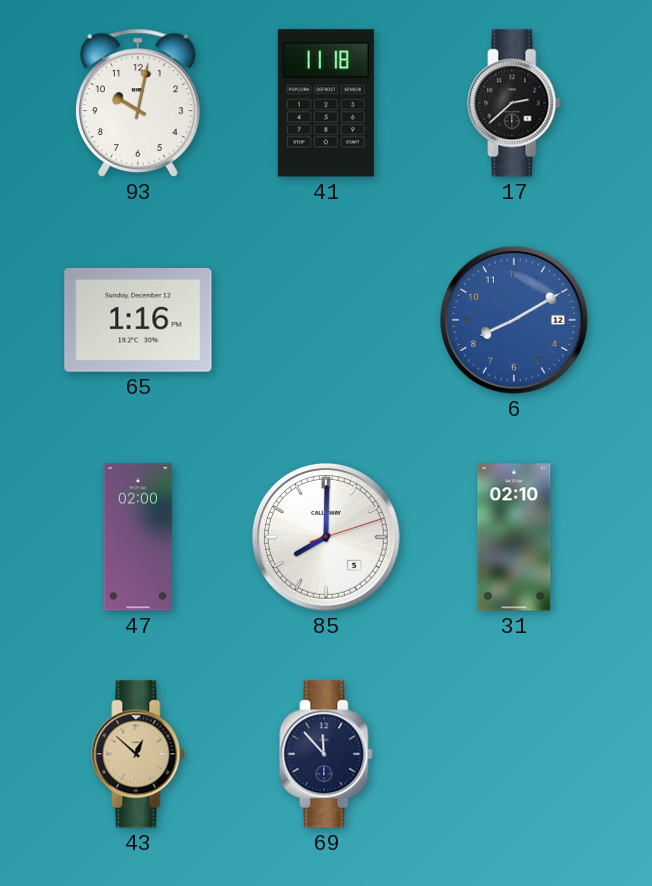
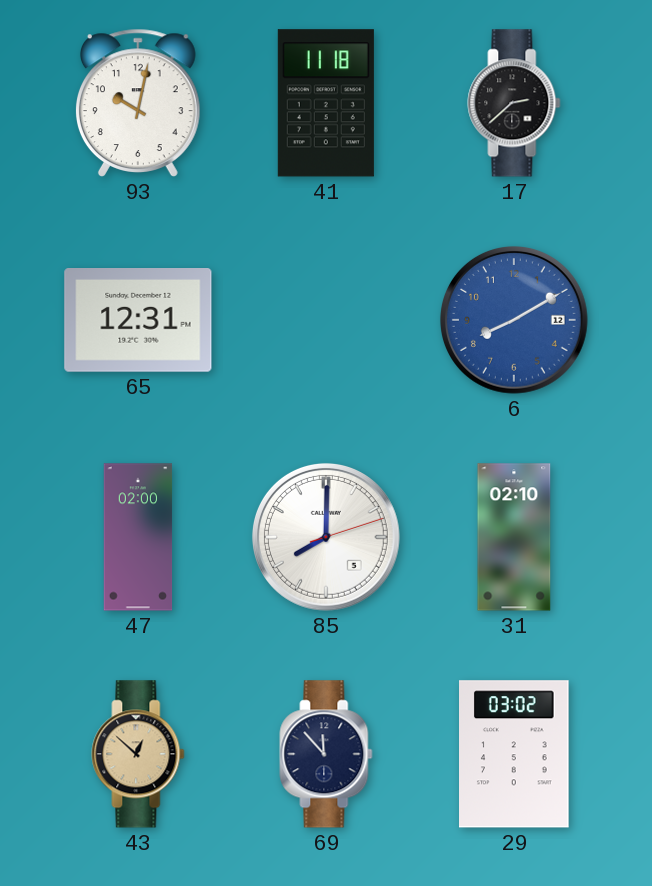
65: 1:16 -> 12:31 (138, 321)
29: none -> 03:02 (514, 754)
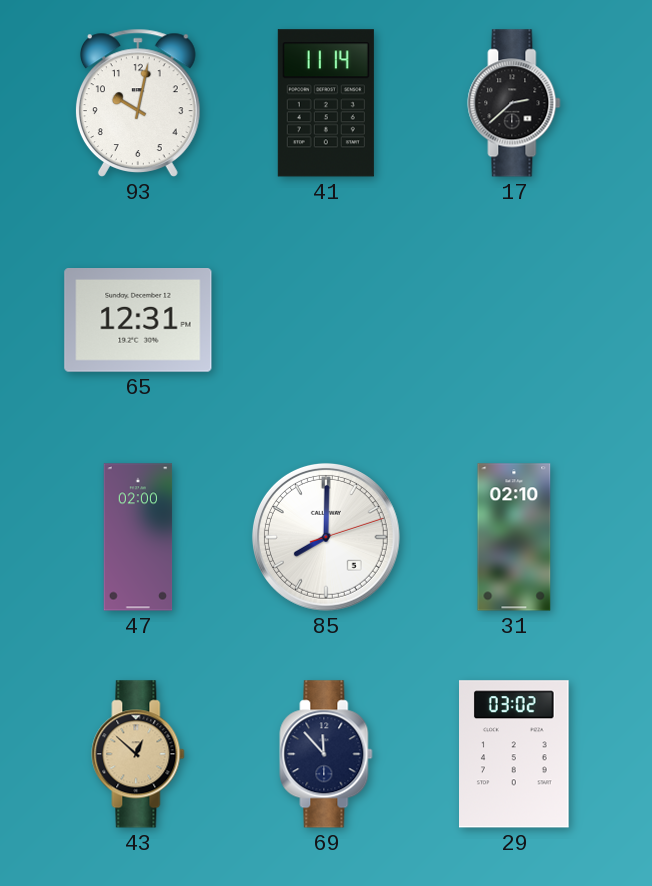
41: 11:18 -> 11:14 (326, 103)
6: 8:10 -> none (514, 320)
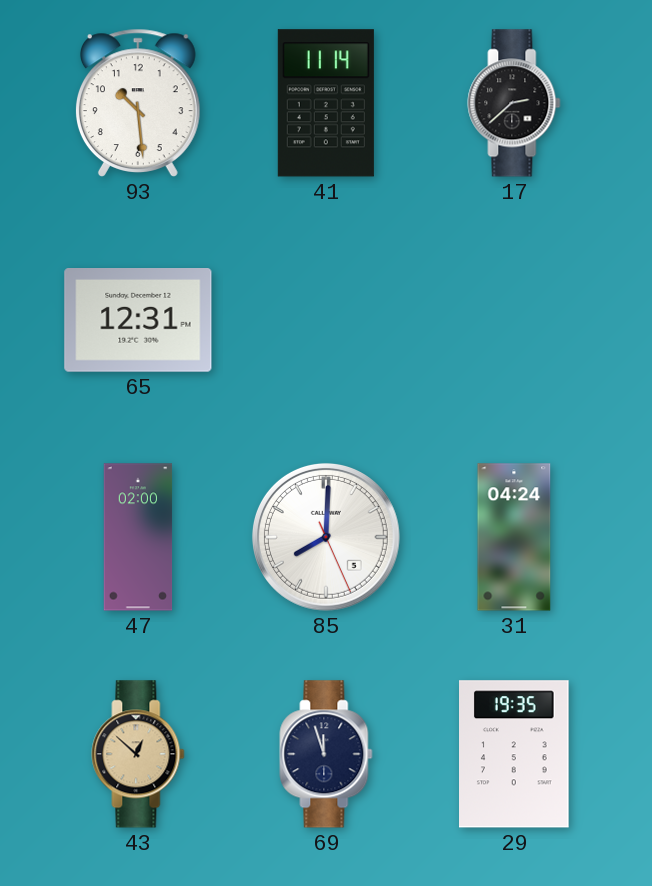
93: 10:02 -> 10:29 (138, 103)
85: 8:00:12 -> 8:00:26 (326, 537)
31: 02:10 -> 04:24 (514, 537)
69: 11:53 -> 11:57 (326, 754)
29: 03:02 -> 19:35 (514, 754)
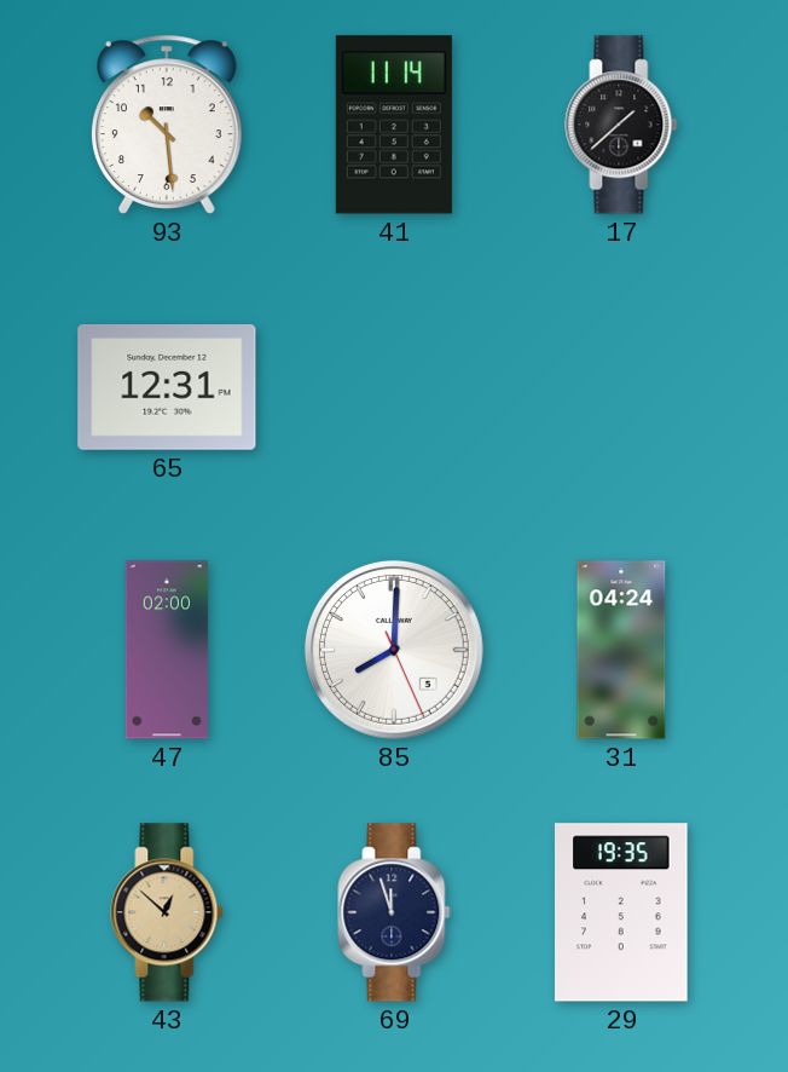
17: 2:38 -> 1:38 (621, 125)
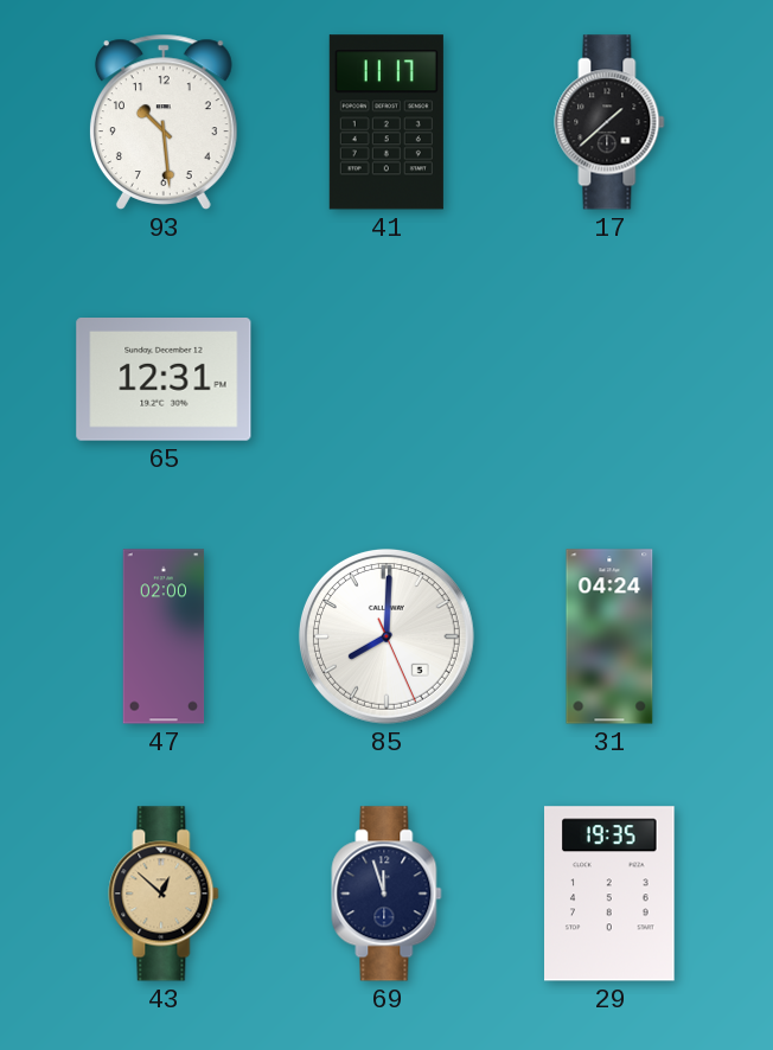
41: 11:14 -> 11:17 (386, 122)
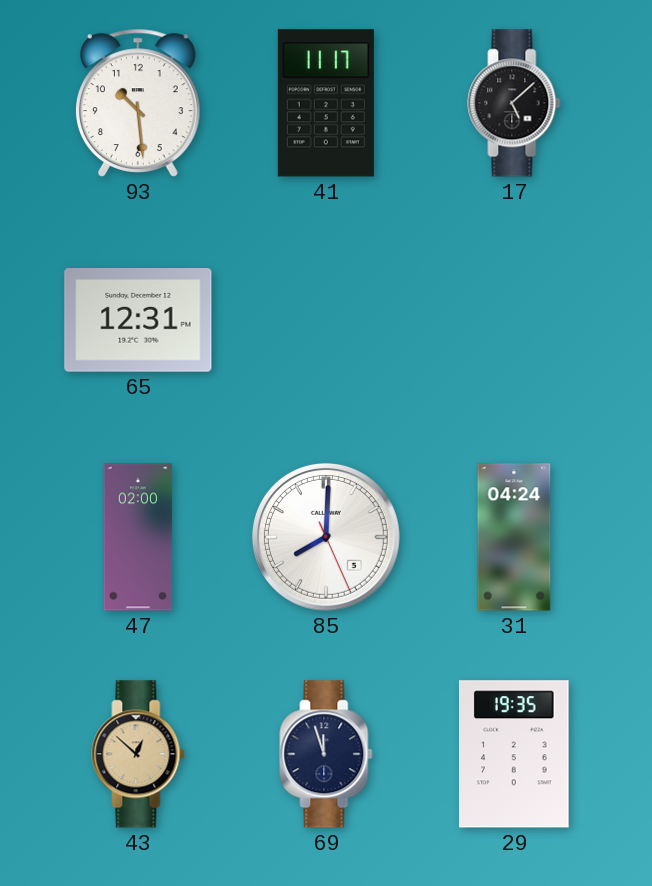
17: 1:38 -> 5:08 (514, 103)
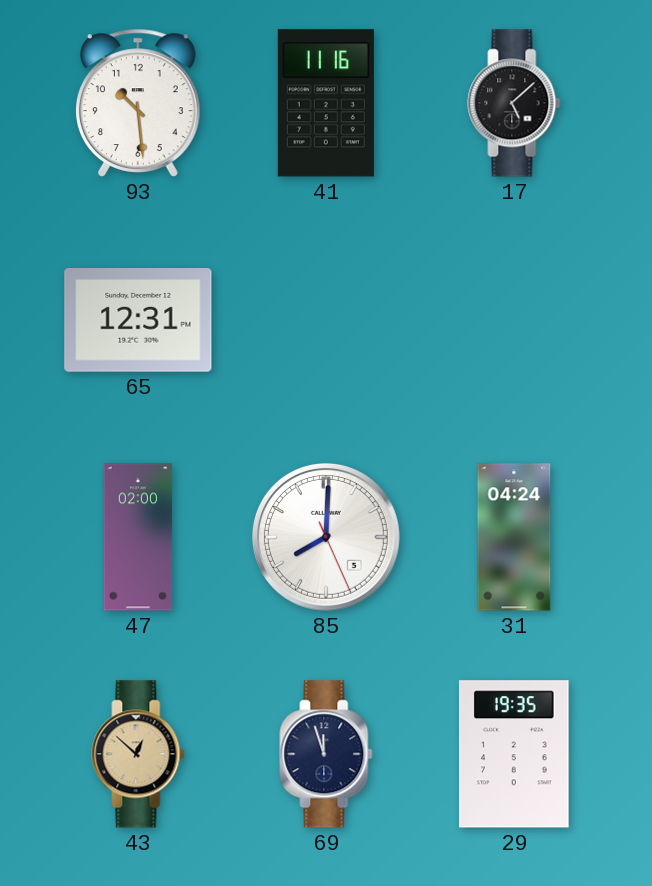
41: 11:17 -> 11:16 (326, 103)
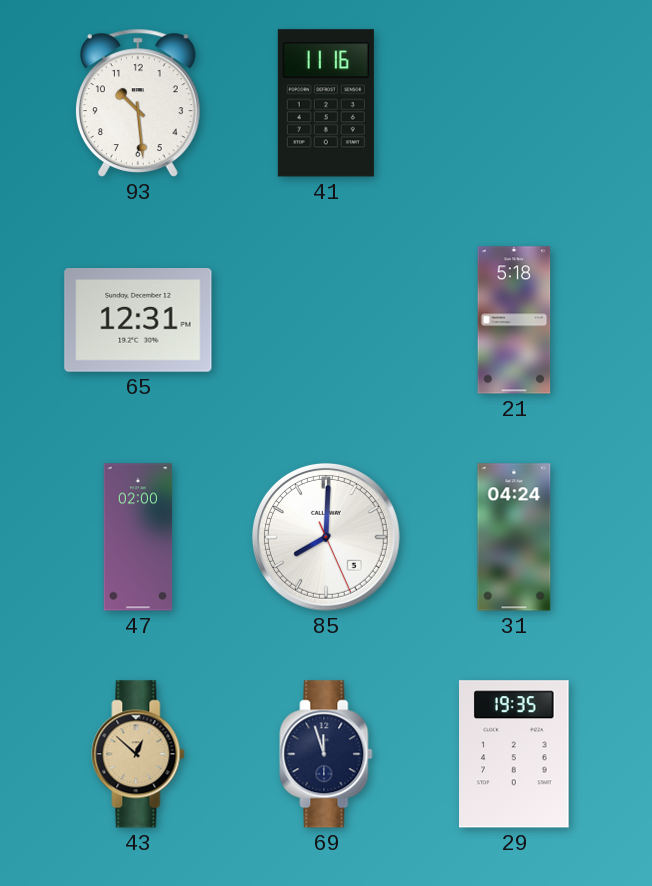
17: 5:08 -> none (514, 103)
21: none -> 5:18 (514, 320)
